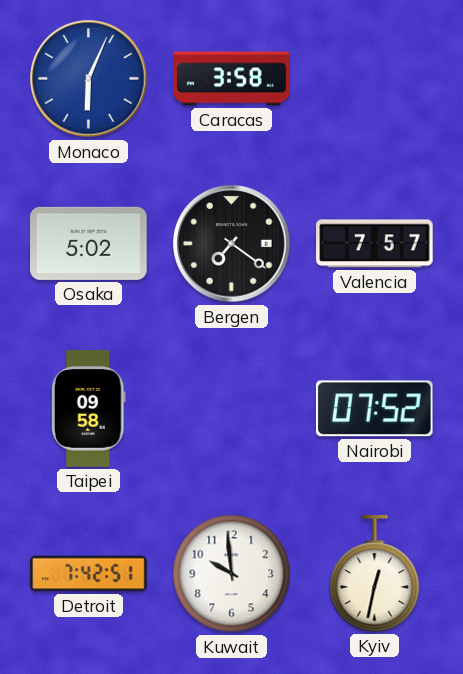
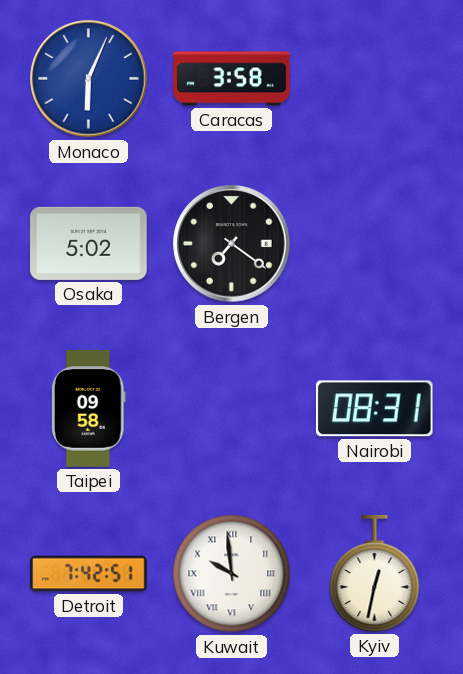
Valencia: 7:57 -> none (375, 244)
Nairobi: 07:52 -> 08:31 (374, 409)
Kuwait numerals: Arabic -> Roman (232, 574)
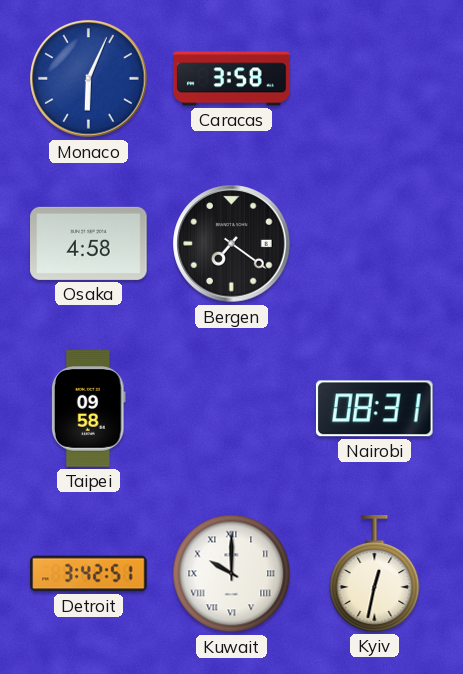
Osaka: 5:02 -> 4:58 (89, 243)
Detroit: 7:42 -> 3:42 (89, 574)
Kuwait: 9:59 -> 10:00 (232, 574)
